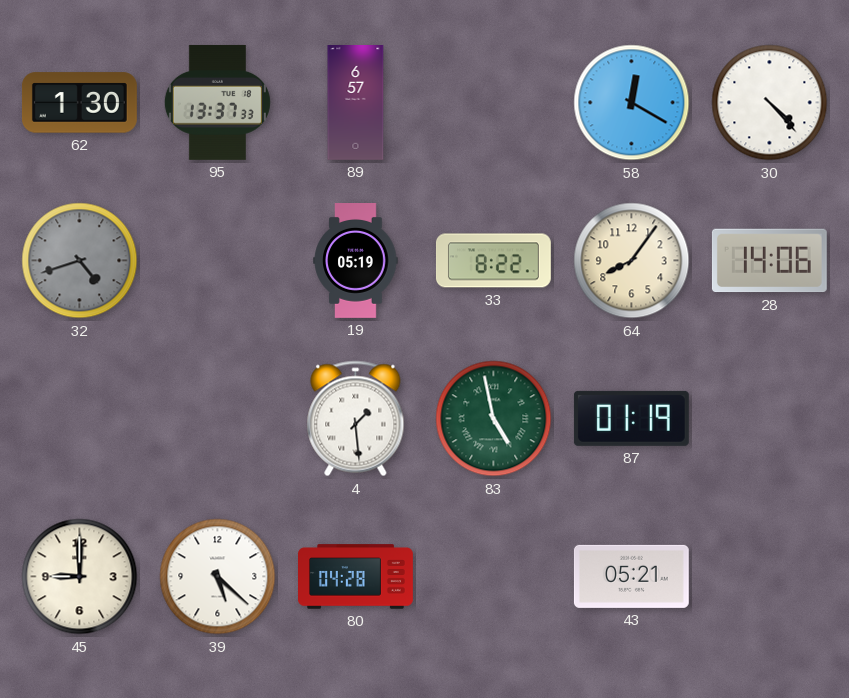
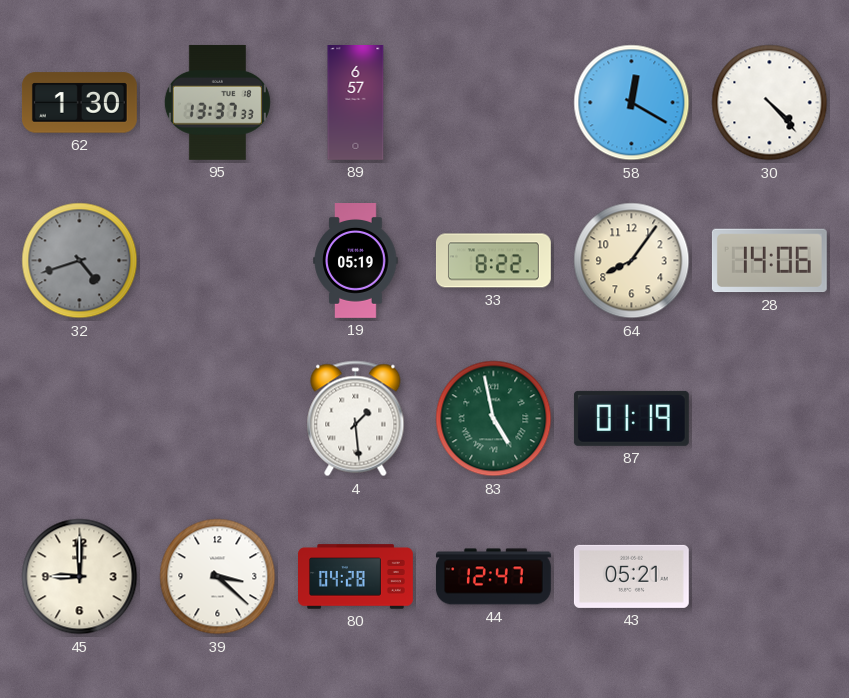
39: 5:22 -> 3:22 (218, 577)
44: none -> 12:47 (493, 577)
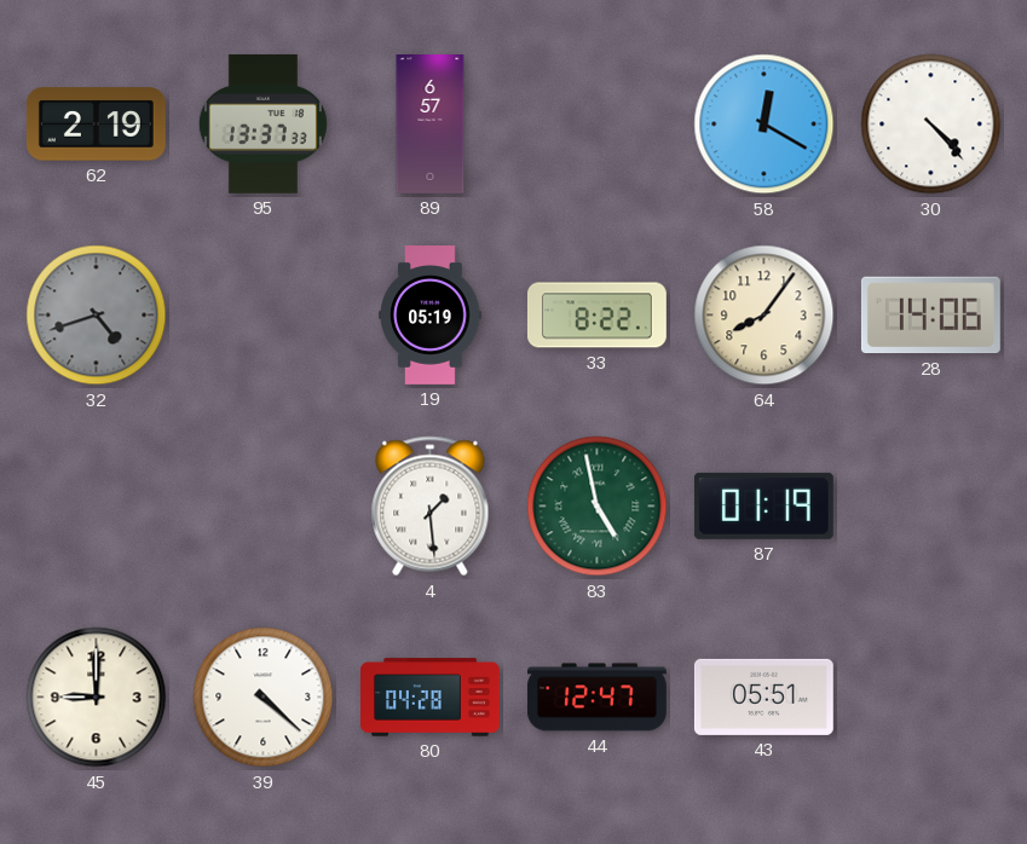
62: 1:30 -> 2:19 (96, 125)
39: 3:22 -> 4:22 (264, 698)
43: 05:21 -> 05:51 (763, 696)
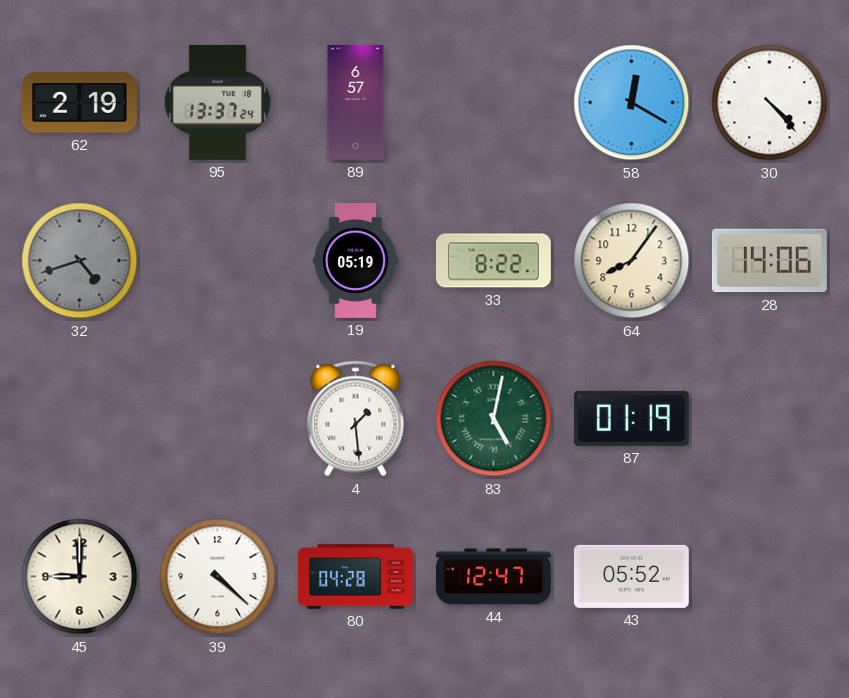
95: 13:37:33 -> 13:37:24 (217, 102)
83: 4:58 -> 5:02 (494, 419)
43: 05:51 -> 05:52 (631, 576)
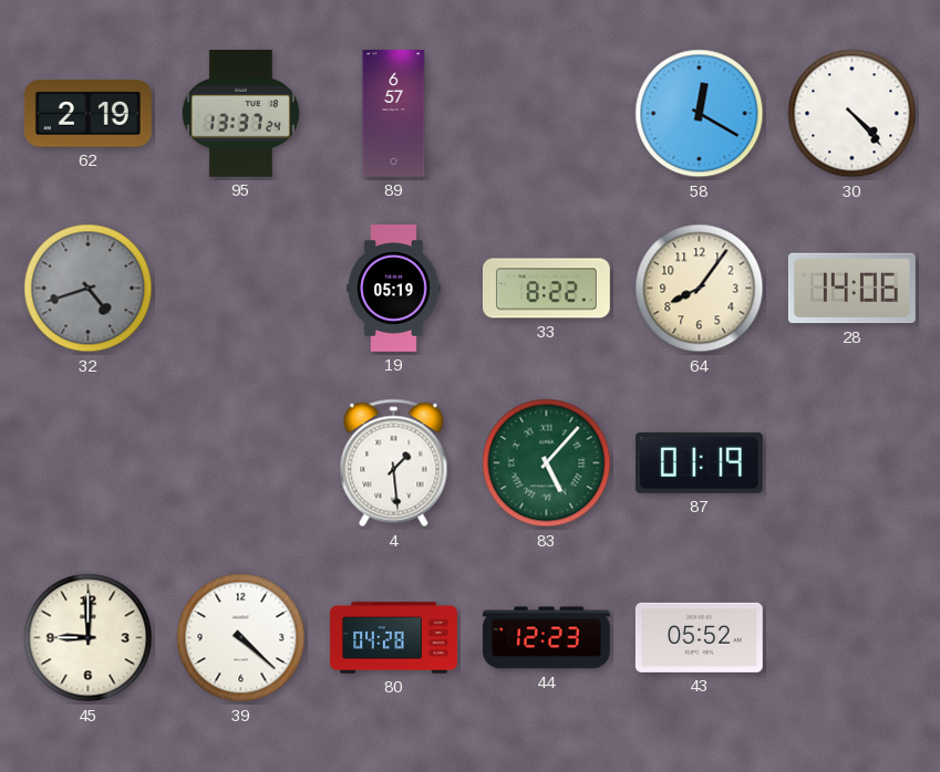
83: 5:02 -> 5:07 (547, 463)
44: 12:47 -> 12:23 (546, 638)
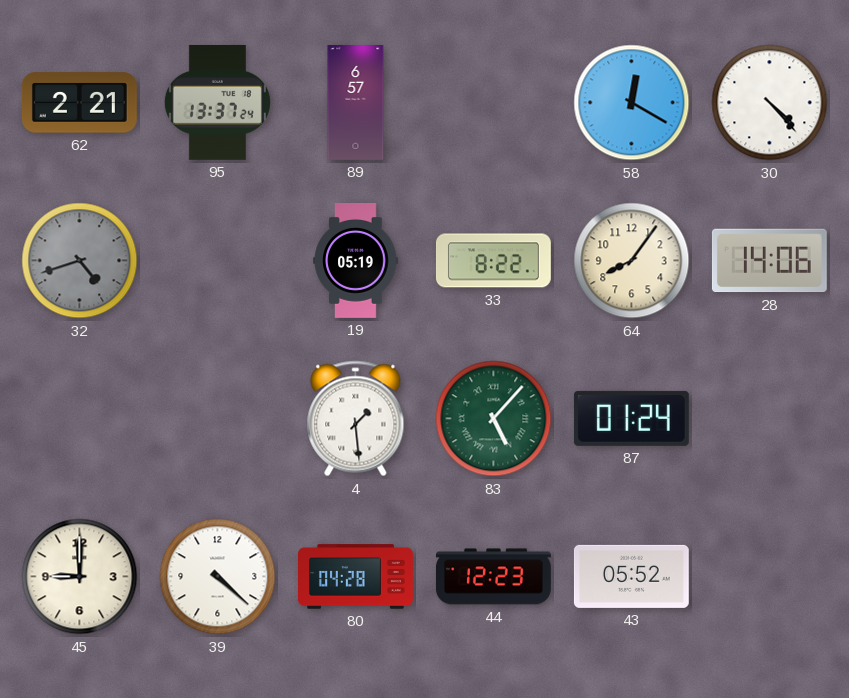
62: 2:19 -> 2:21 (79, 103)
87: 01:19 -> 01:24 (631, 418)
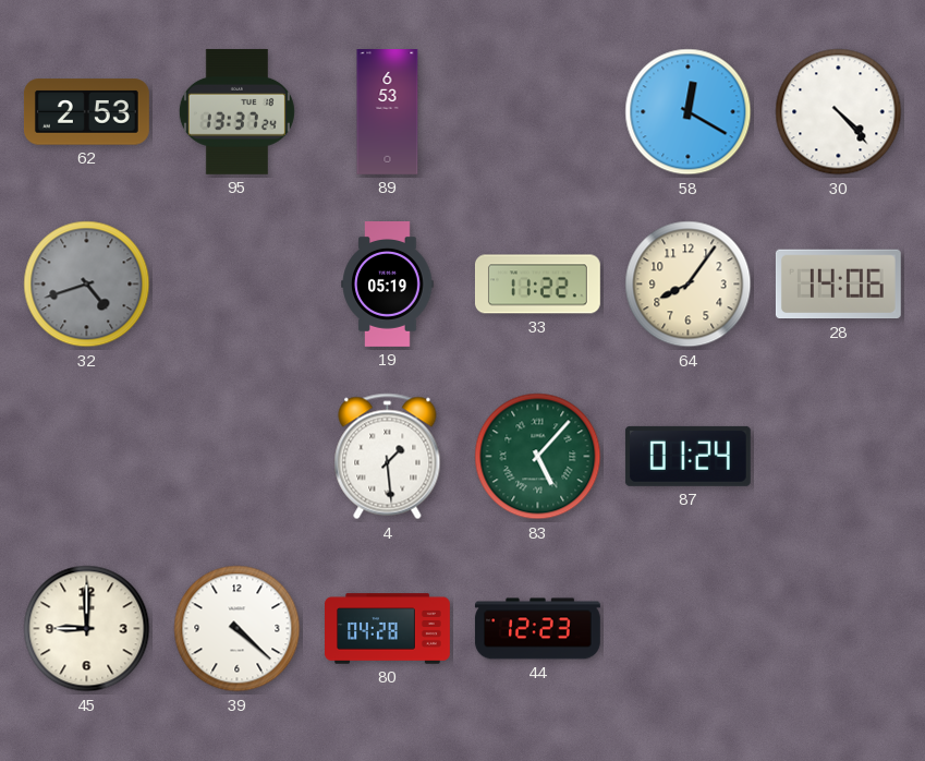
62: 2:21 -> 2:53 (86, 112)
89: 6:57 -> 6:53 (388, 112)
33: 8:22 -> 11:22 (537, 285)
43: 05:52 -> none (631, 576)
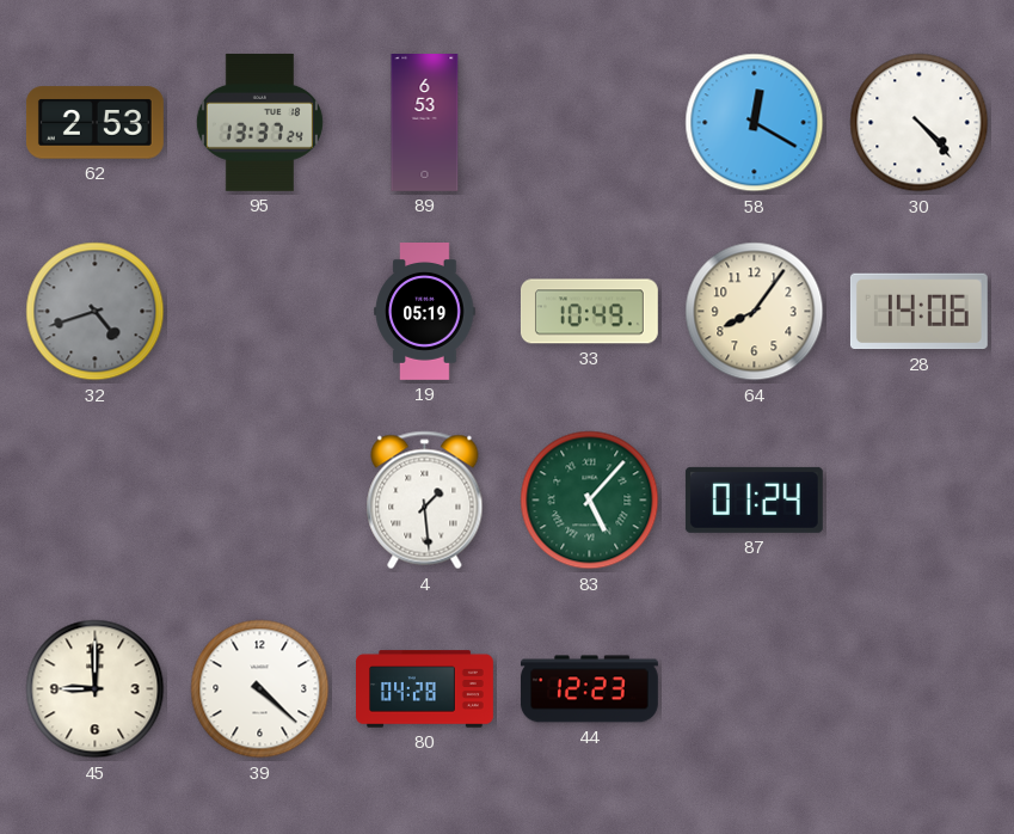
33: 11:22 -> 10:49 (589, 312)
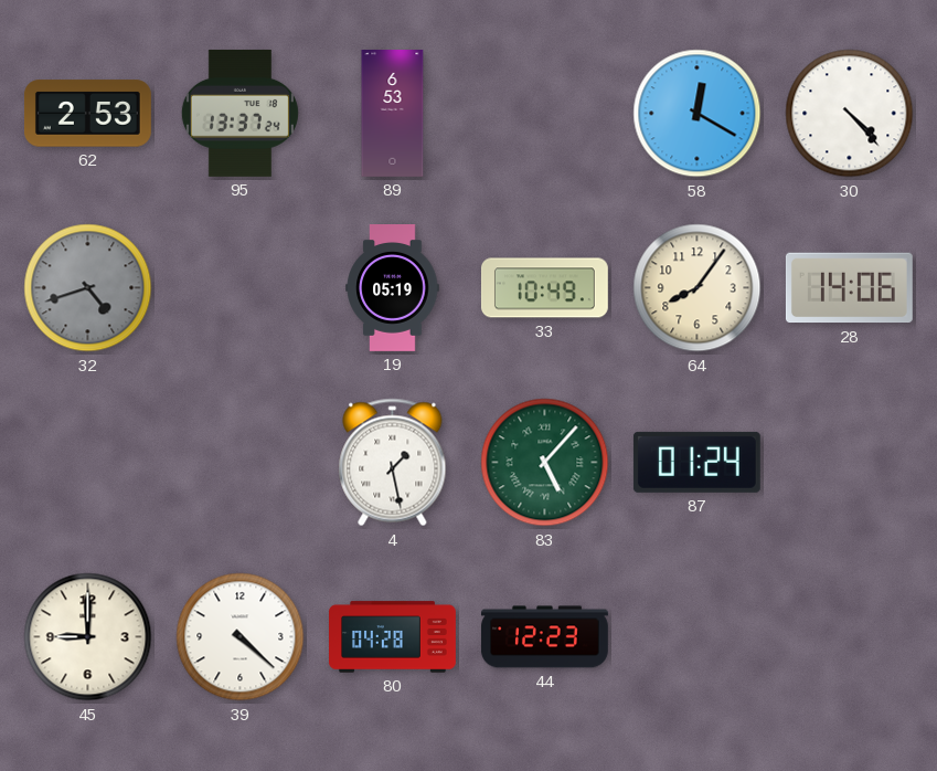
4: 1:29 -> 1:28 (393, 463)
